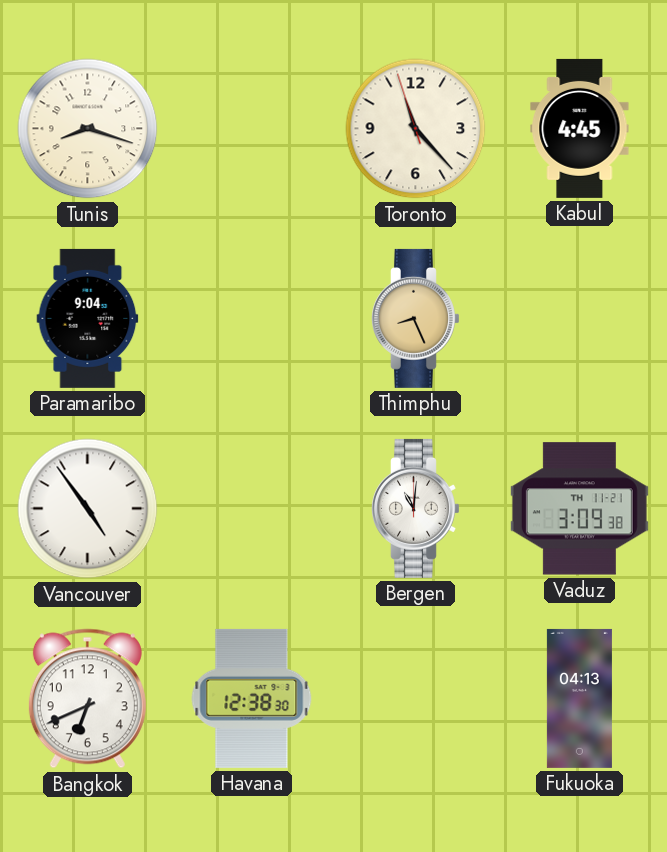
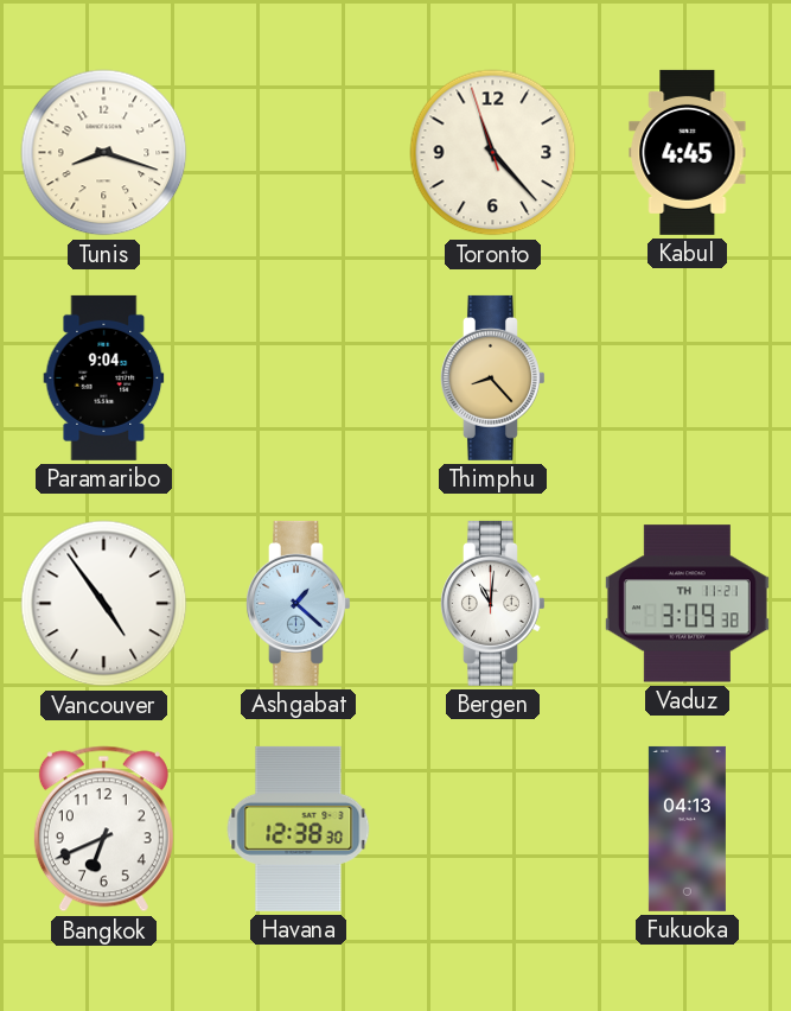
Thimphu: 8:26 -> 8:23 (493, 377)
Ashgabat: none -> 1:22 (299, 603)
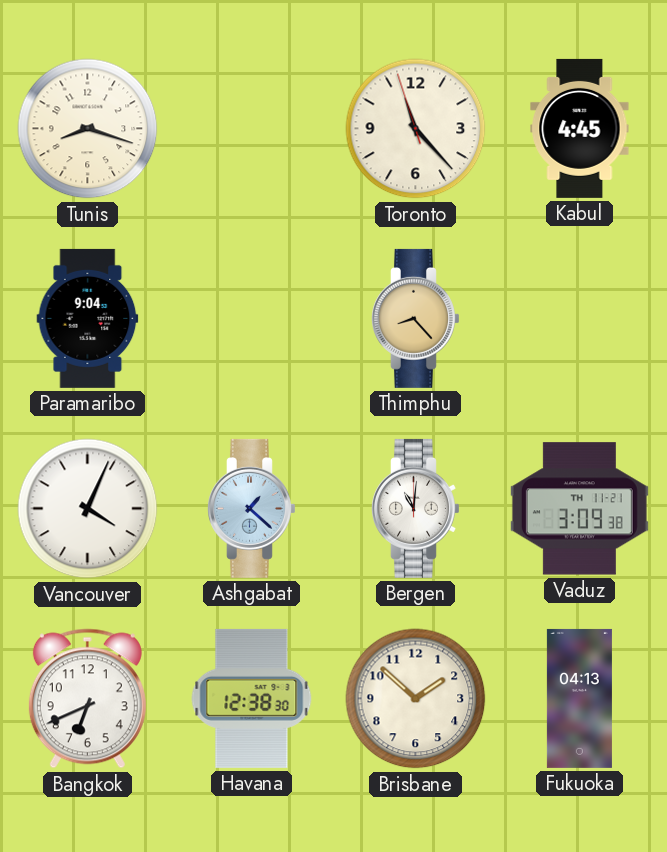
Vancouver: 4:54 -> 4:04 (88, 509)
Brisbane: none -> 1:52 (416, 699)
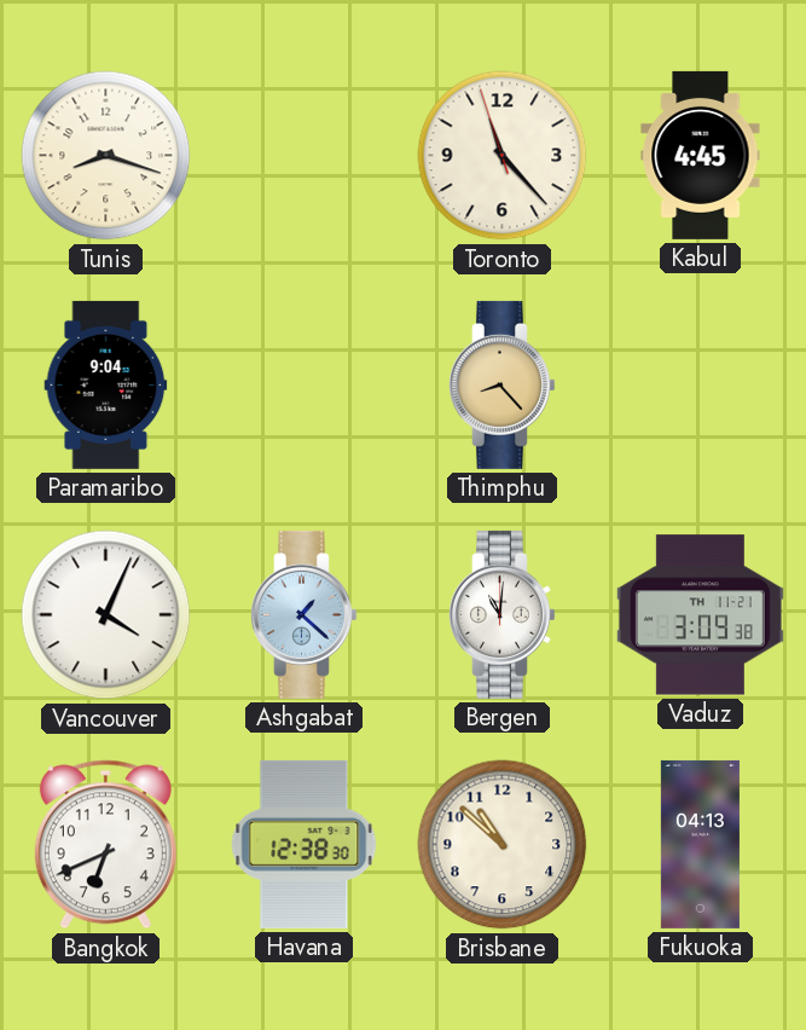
Brisbane: 1:52 -> 10:52 (503, 845)
